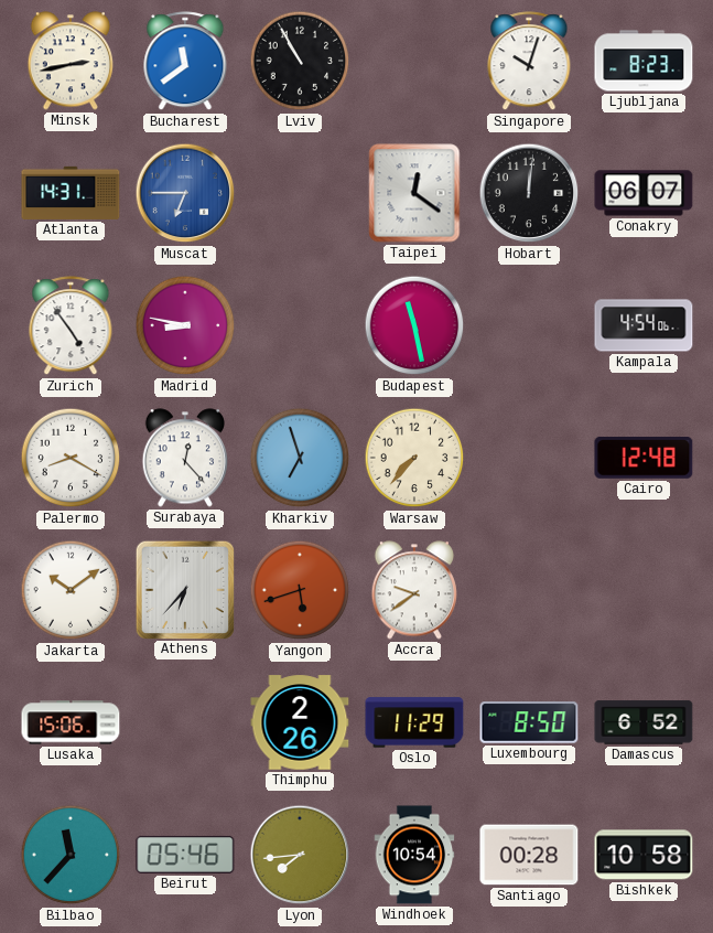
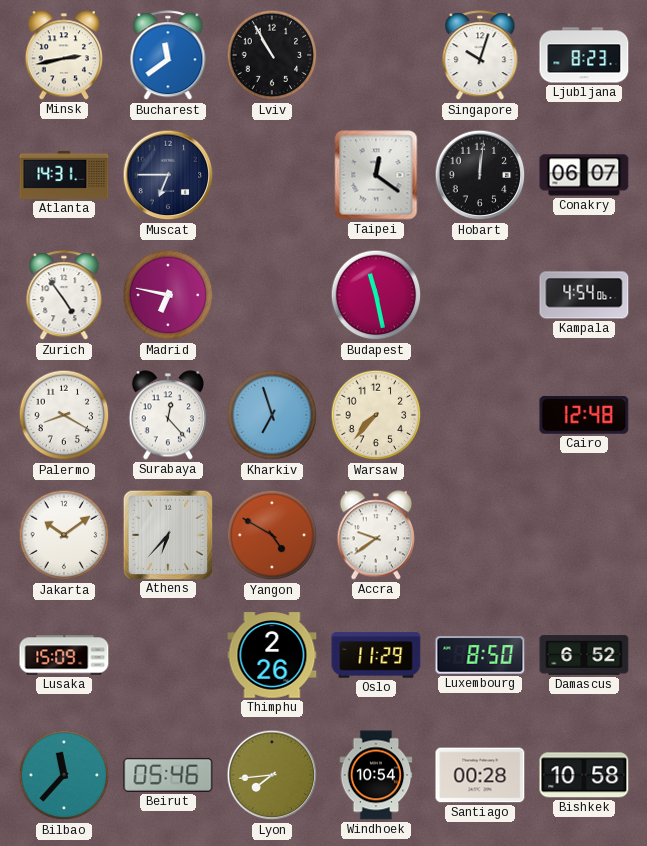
Muscat dial: blue -> navy (168, 175)
Madrid: 8:47 -> 6:47 (168, 295)
Yangon: 5:42 -> 4:50 (272, 535)
Lusaka: 15:06 -> 15:09 (64, 655)
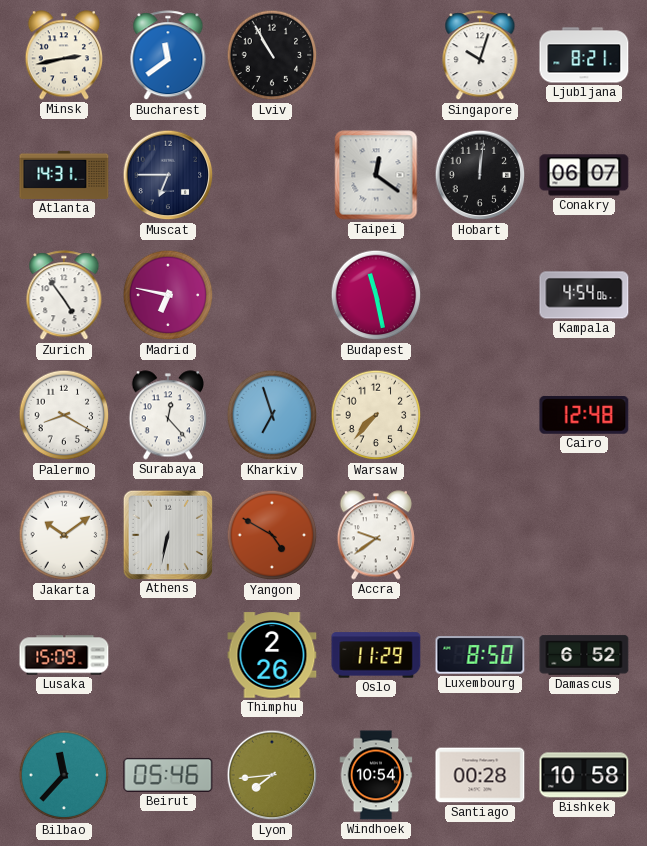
Ljubljana: 8:23 -> 8:21 (584, 55)
Athens: 6:37 -> 6:32 (167, 534)
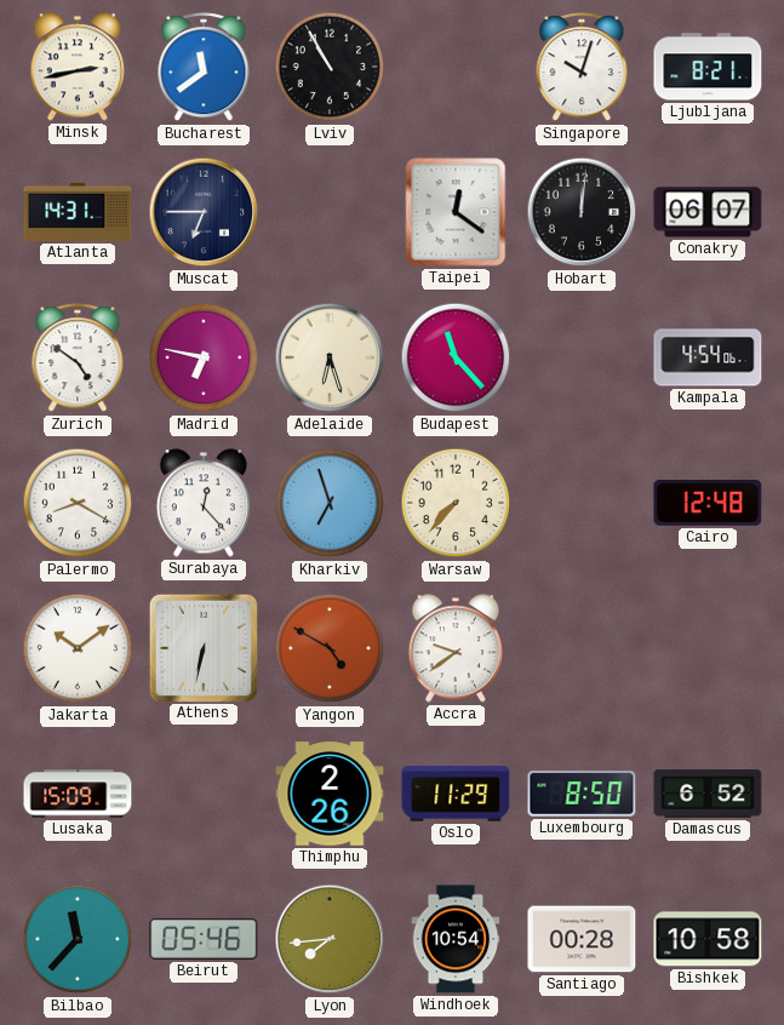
Zurich: 4:54 -> 4:51 (78, 359)
Adelaide: none -> 6:27 (330, 357)
Budapest: 11:28 -> 11:23 (456, 357)
